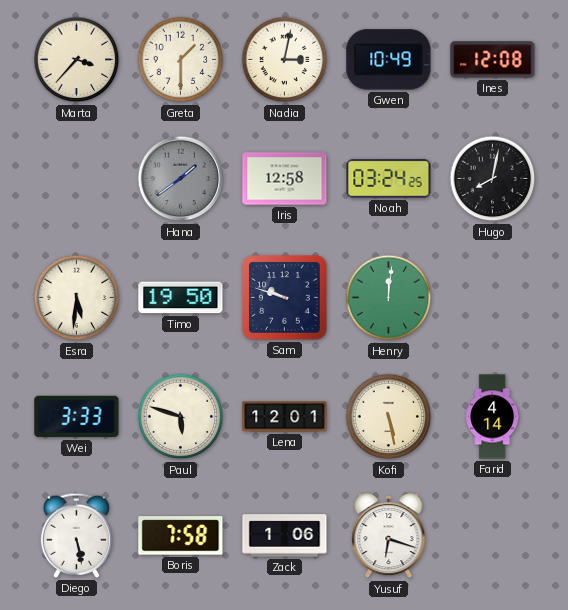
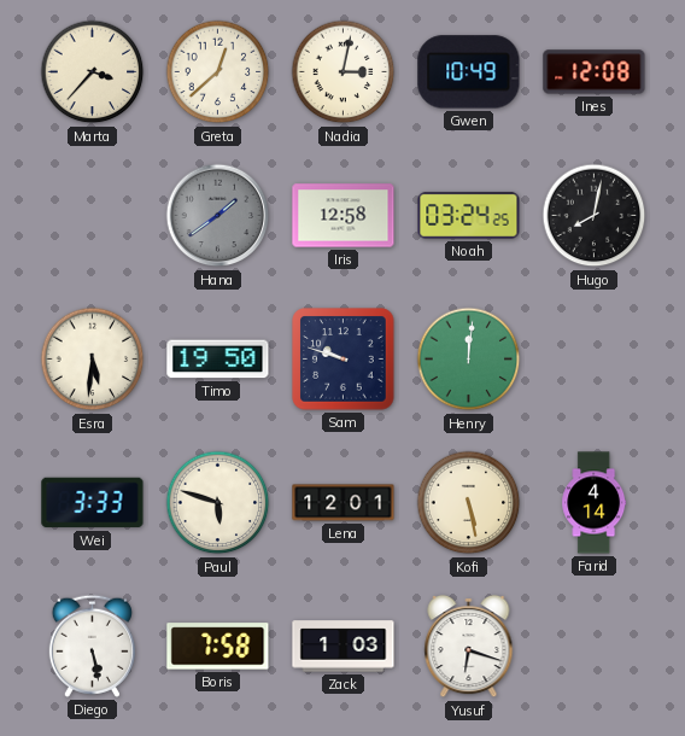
Greta: 1:30 -> 12:38 (218, 72)
Zack: 1:06 -> 1:03 (344, 647)
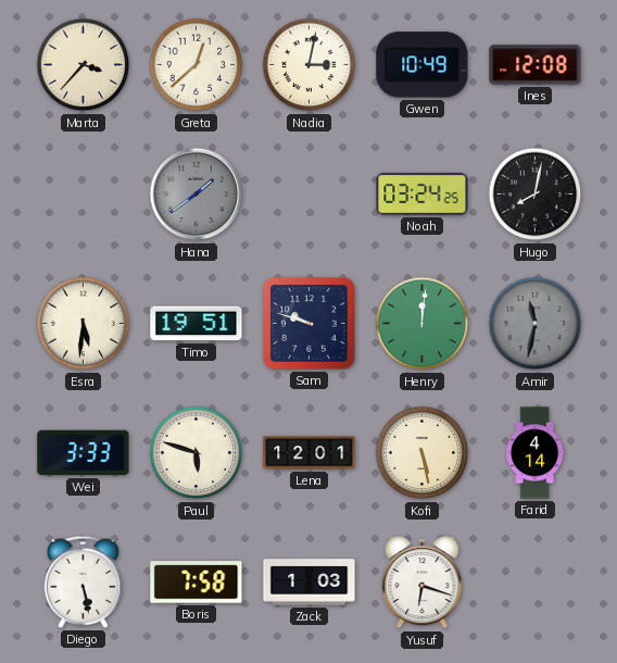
Iris: 12:58 -> none (344, 216)
Timo: 19:50 -> 19:51 (197, 324)
Amir: none -> 11:32 (536, 324)
